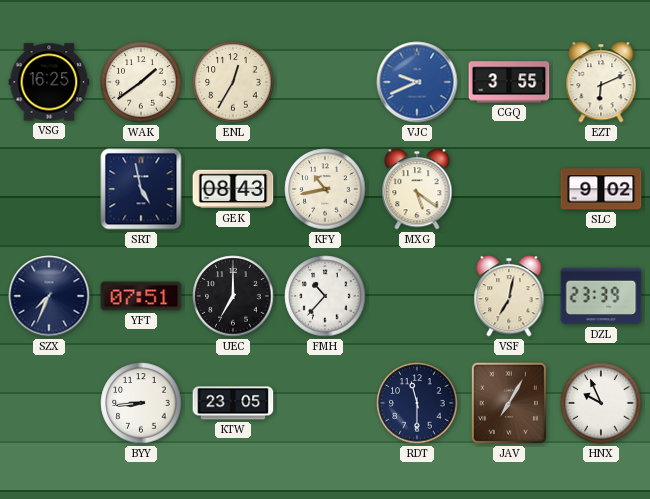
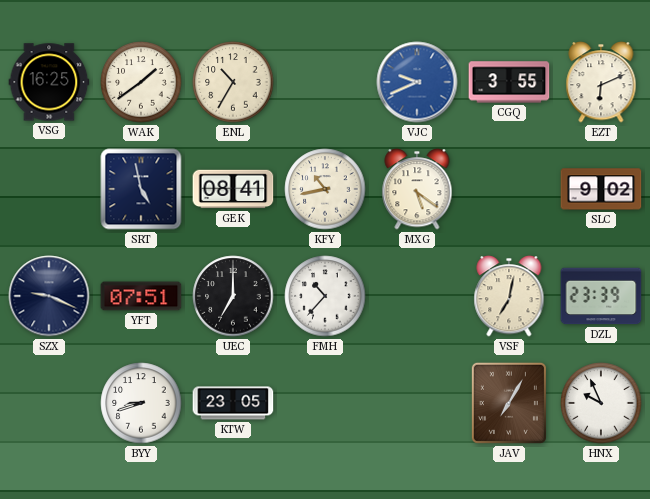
ENL: 12:35 -> 10:35 (233, 82)
GEK: 08:43 -> 08:41 (233, 189)
SZX: 7:34 -> 9:19 (49, 296)
BYY: 8:44 -> 8:42 (141, 403)
RDT: 11:30 -> none (417, 403)
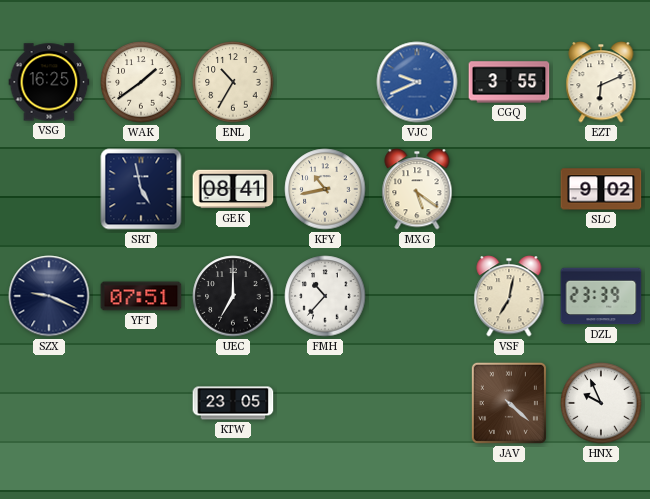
BYY: 8:42 -> none (141, 403)
JAV: 7:05 -> 4:22 (509, 403)
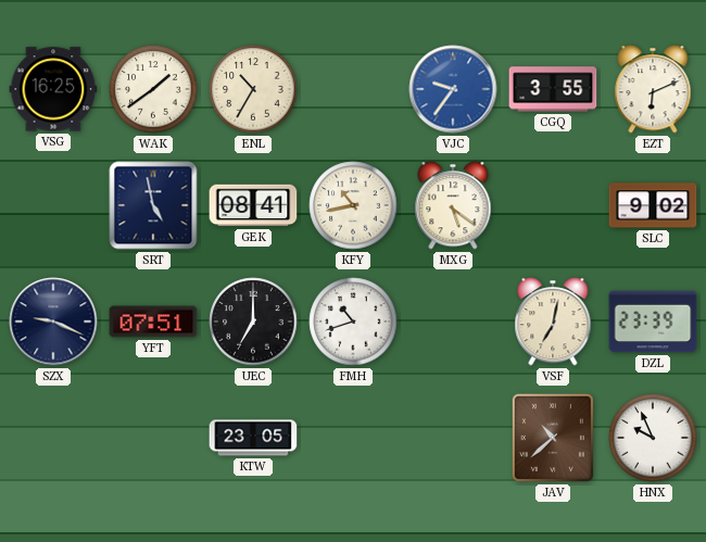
VJC: 9:41 -> 9:36 (453, 89)
FMH: 10:37 -> 10:42 (353, 322)
JAV: 4:22 -> 10:38 (553, 438)
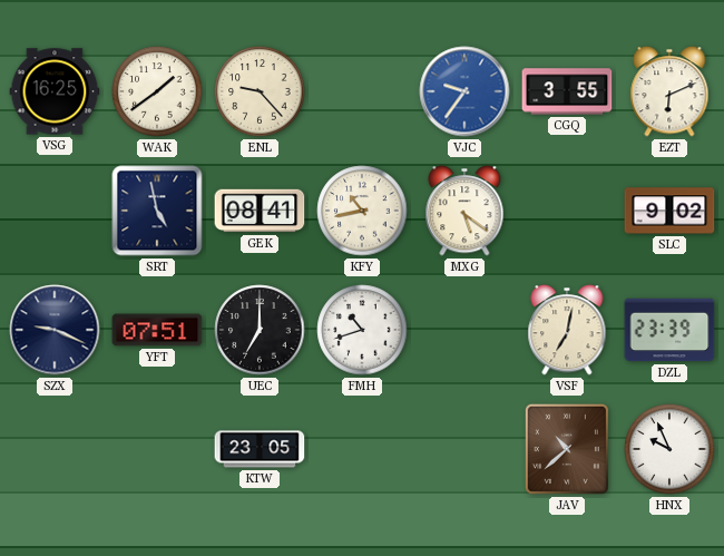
ENL: 10:35 -> 9:23 (260, 91)
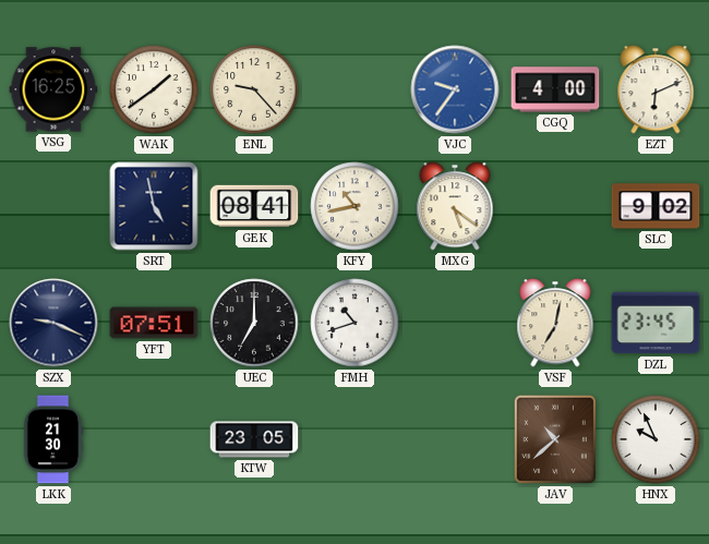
CGQ: 3:55 -> 4:00 (555, 89)
DZL: 23:39 -> 23:45 (656, 323)
LKK: none -> 21:30 (53, 439)
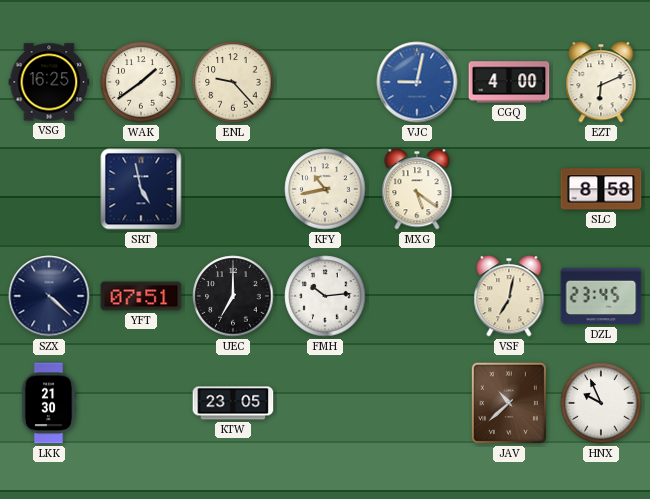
VJC: 9:36 -> 9:02 (417, 82)
GEK: 08:41 -> none (254, 206)
SLC: 9:02 -> 8:58 (601, 189)
SZX: 9:19 -> 4:22 (49, 296)
FMH: 10:42 -> 10:14 (325, 296)
